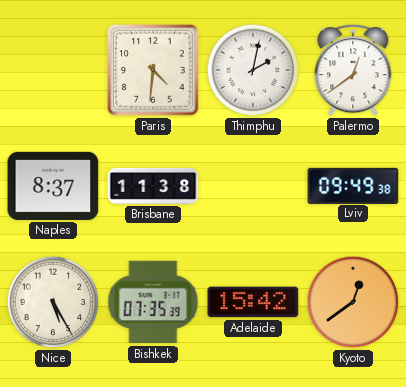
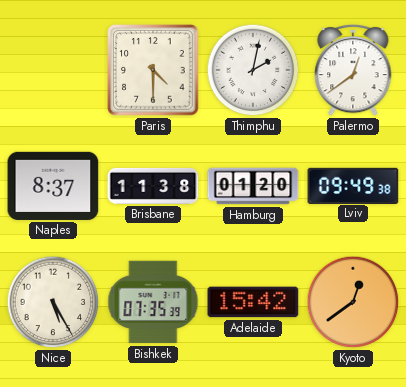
Paris: 4:31 -> 4:30 (153, 70)
Hamburg: none -> 01:20 (253, 186)
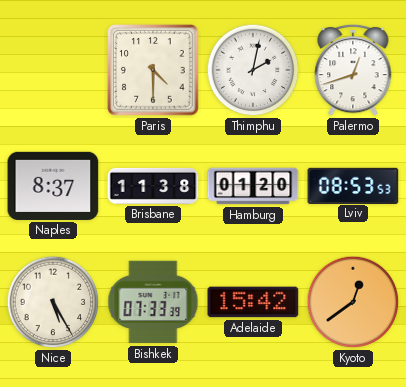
Palermo: 12:39 -> 12:42 (353, 70)
Lviv: 09:49 -> 08:53 (353, 185)
Bishkek: 07:35 -> 07:33 (153, 302)
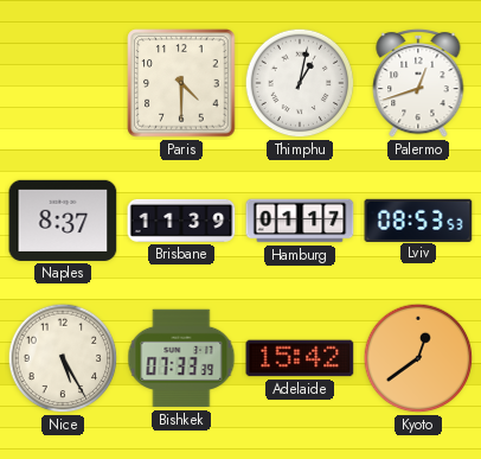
Thimphu: 2:02 -> 1:02 (300, 83)
Brisbane: 11:38 -> 11:39 (181, 221)
Hamburg: 01:20 -> 01:17 (300, 221)
